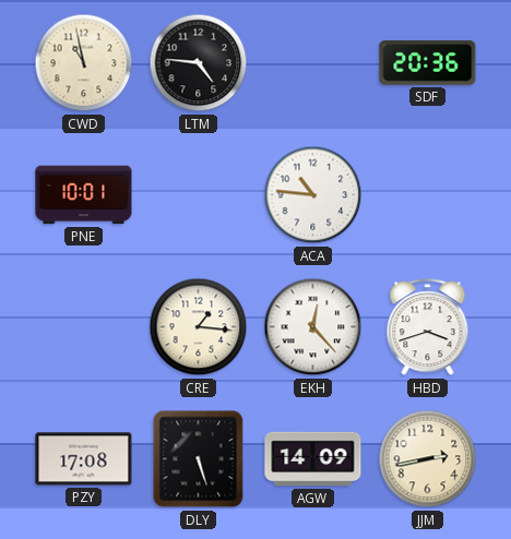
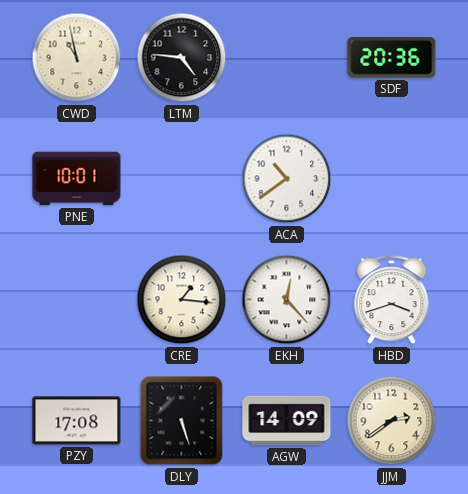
ACA: 10:46 -> 10:39 (287, 179)
JJM: 2:43 -> 2:39 (392, 421)
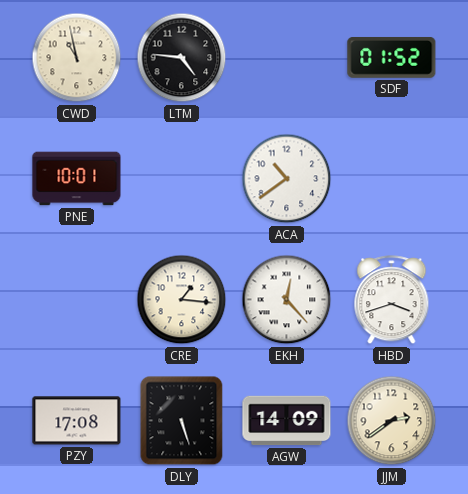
SDF: 20:36 -> 01:52 (392, 57)
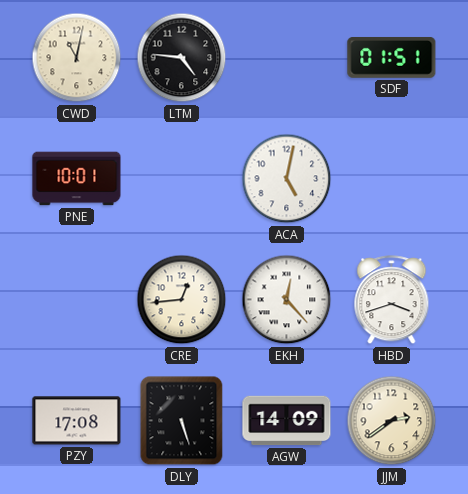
CWD: 10:58 -> 11:02 (77, 58)
SDF: 01:52 -> 01:51 (392, 57)
ACA: 10:39 -> 5:02 (287, 179)
CRE: 1:16 -> 12:44 (182, 300)
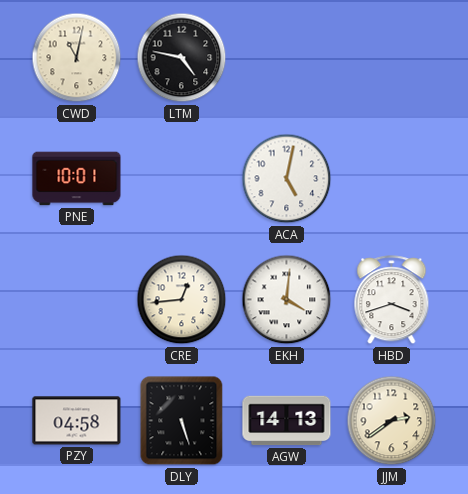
LTM: 4:46 -> 4:47 (182, 58)
SDF: 01:51 -> none (392, 57)
EKH: 12:23 -> 4:01 (287, 300)
PZY: 17:08 -> 04:58 (77, 421)
AGW: 14:09 -> 14:13 (287, 421)
